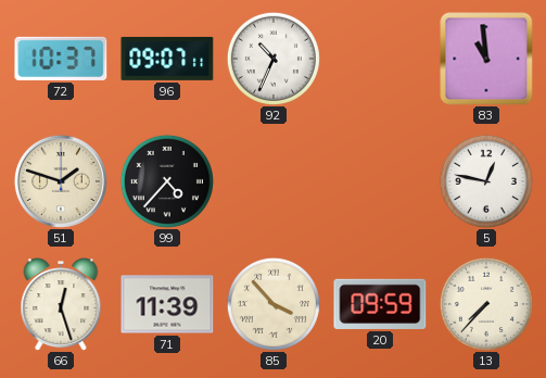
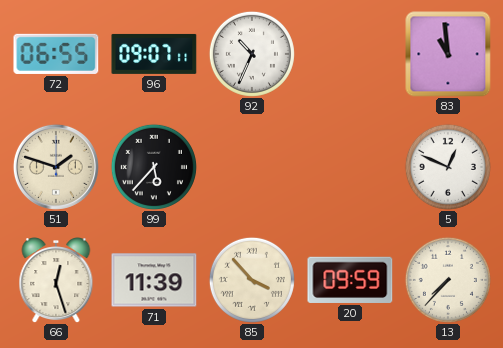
72: 10:37 -> 06:55 (56, 54)
99: 4:37 -> 5:37 (154, 167)
5: 12:47 -> 12:49 (448, 167)
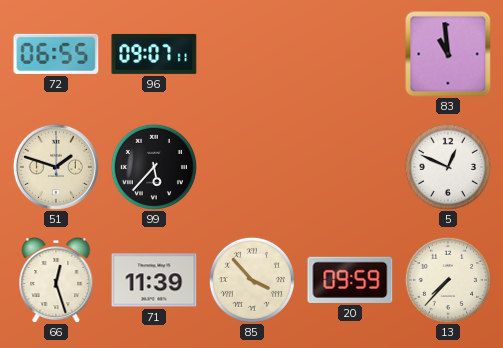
92: 10:34 -> none (252, 54)
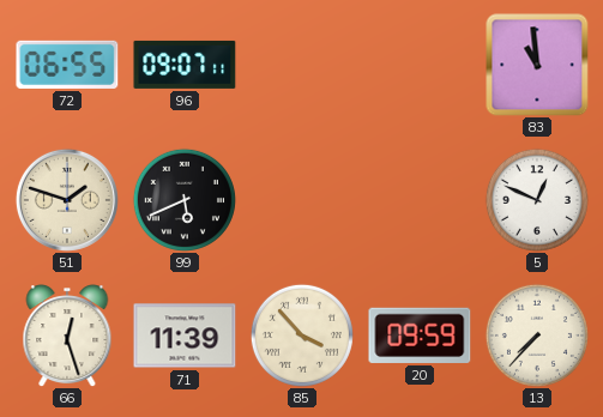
99: 5:37 -> 5:41 (185, 200)
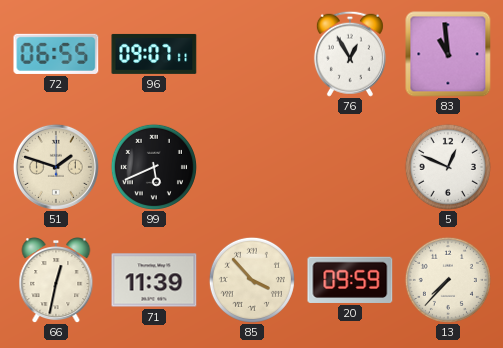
76: none -> 12:55 (350, 54)
66: 12:27 -> 12:32 (56, 280)
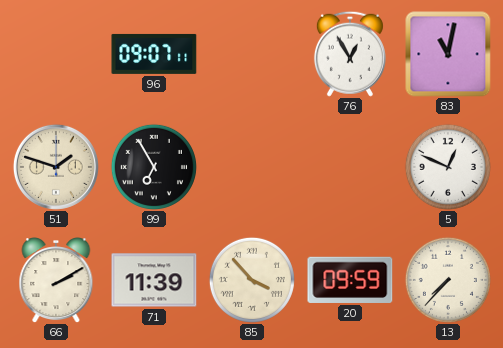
72: 06:55 -> none (56, 54)
83: 10:59 -> 11:02 (448, 54)
99: 5:41 -> 6:55 (154, 167)
66: 12:32 -> 2:10 (56, 280)
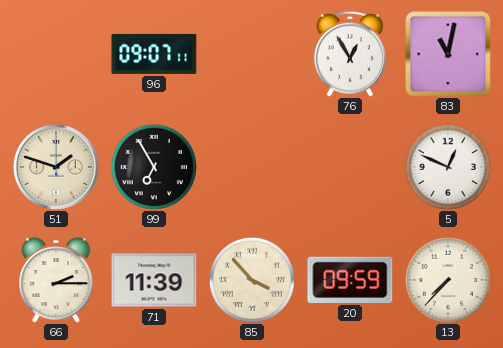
66: 2:10 -> 2:15 (56, 280)
